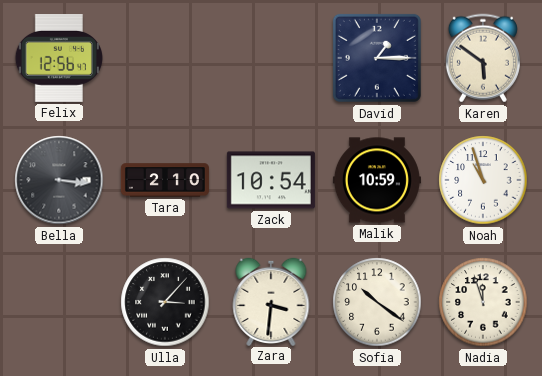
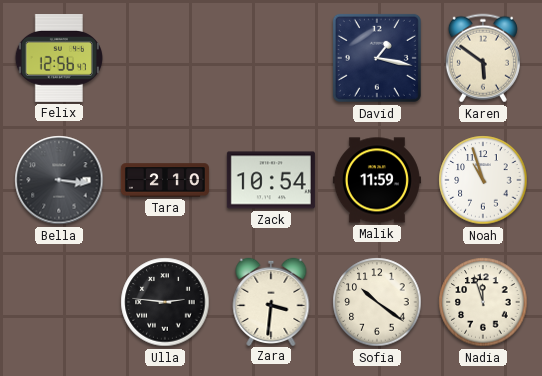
David: 1:15 -> 1:17 (377, 58)
Malik: 10:59 -> 11:59 (377, 180)
Ulla: 3:07 -> 2:46 (165, 302)
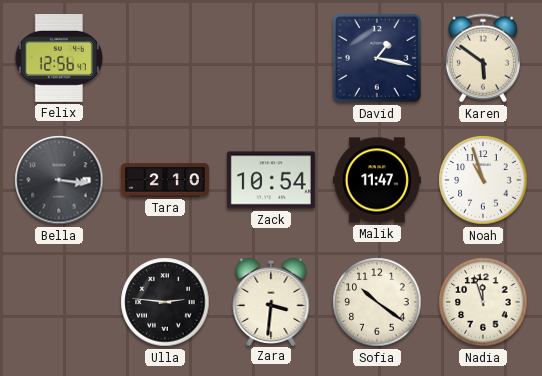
Malik: 11:59 -> 11:47 (377, 180)
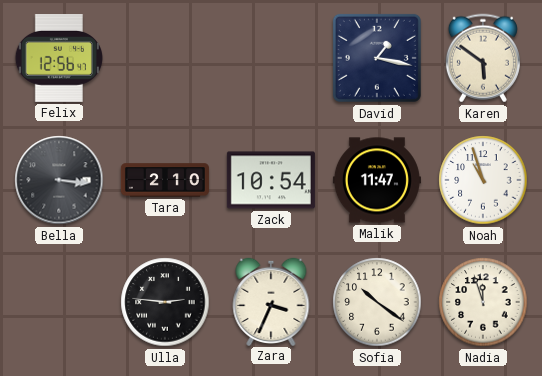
Zara: 3:31 -> 3:34 (271, 301)
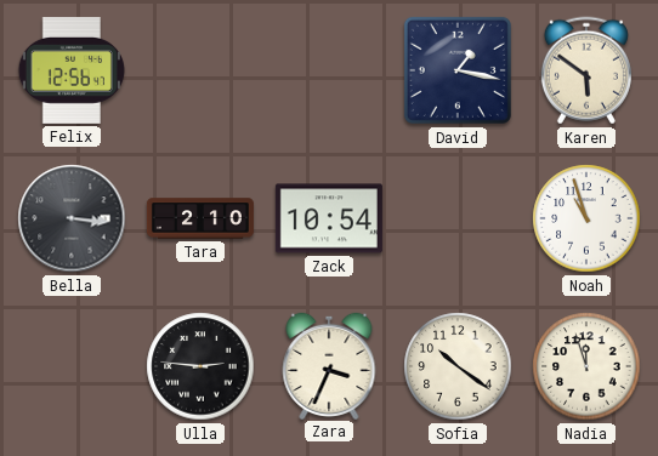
Malik: 11:47 -> none (377, 180)
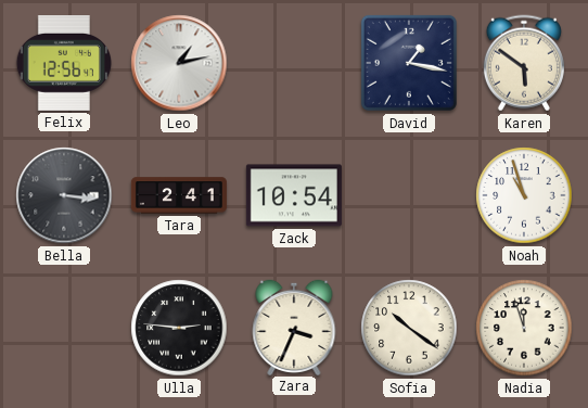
Leo: none -> 1:13 (179, 63)
Tara: 2:10 -> 2:41 (179, 195)
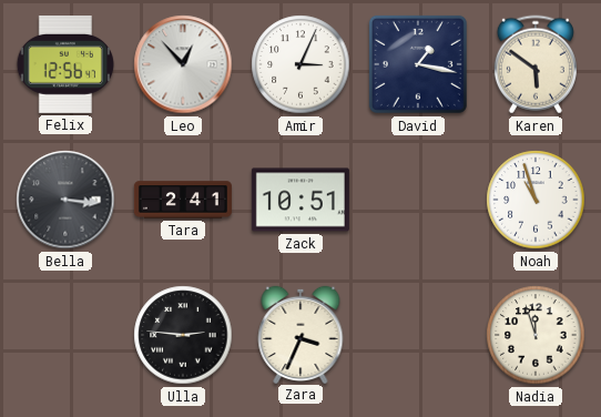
Leo: 1:13 -> 12:53 (183, 64)
Amir: none -> 3:04 (300, 64)
Zack: 10:54 -> 10:51 (300, 200)
Sofia: 10:21 -> none (409, 328)
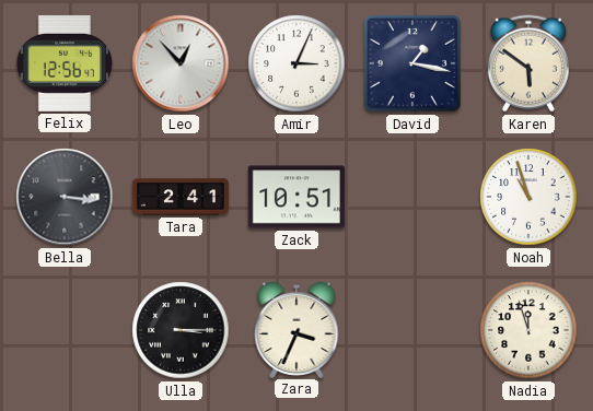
Ulla: 2:46 -> 3:15 (181, 330)
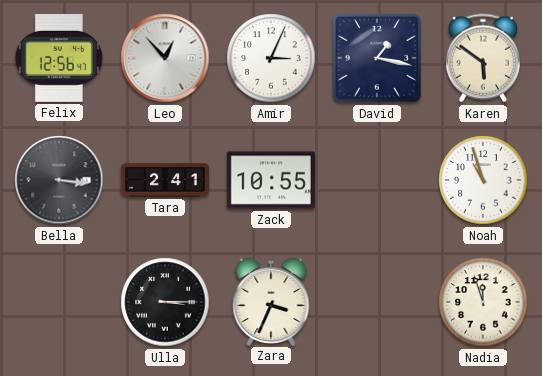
Zack: 10:51 -> 10:55 (271, 180)
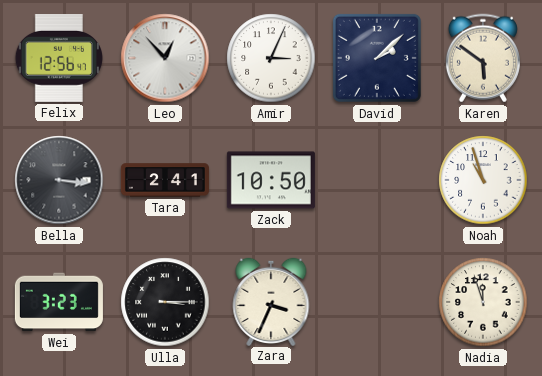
David: 1:17 -> 2:08 (377, 58)
Zack: 10:55 -> 10:50 (271, 180)
Wei: none -> 3:23 (59, 302)
